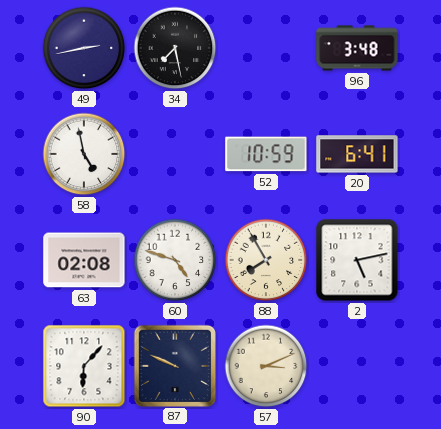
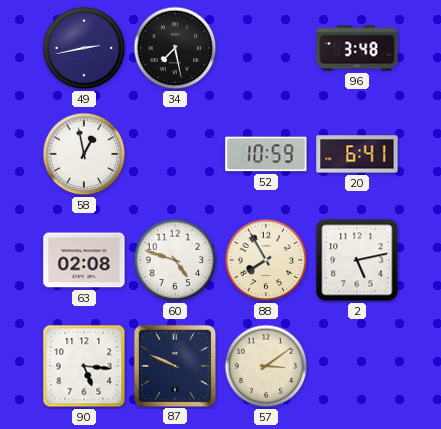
58: 4:58 -> 12:58 (84, 154)
90: 6:07 -> 5:16 (84, 366)
57: 3:11 -> 3:09 (266, 366)
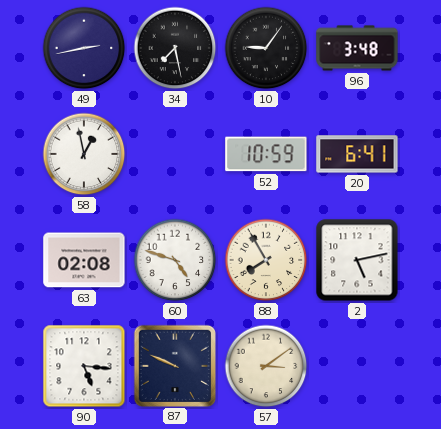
10: none -> 9:06 (266, 48)
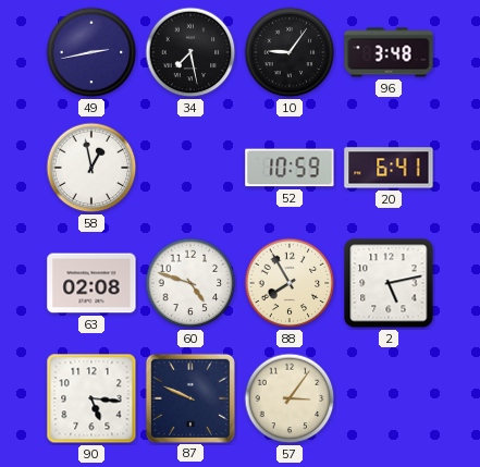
57: 3:09 -> 3:06 (290, 398)
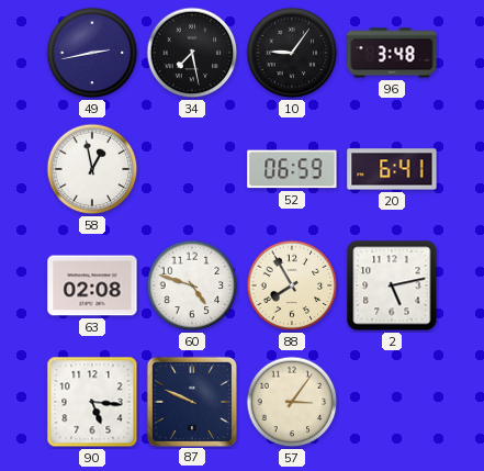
52: 10:59 -> 06:59 (292, 169)
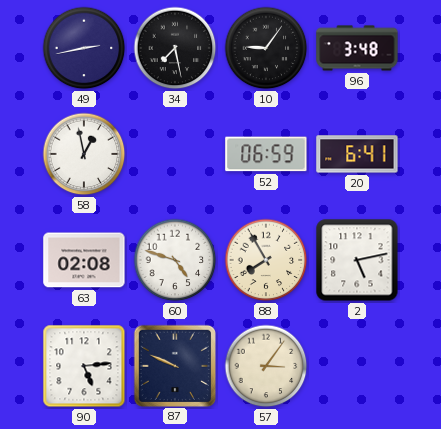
90: 5:16 -> 5:14 (84, 366)
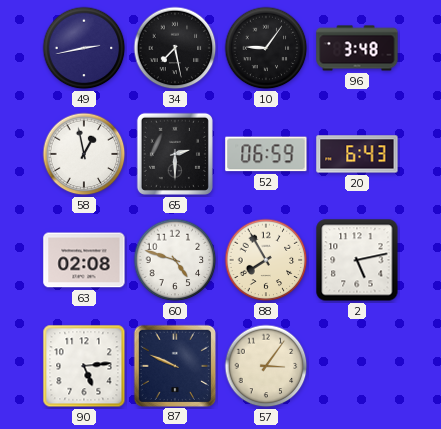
65: none -> 2:30 (175, 154)
20: 6:41 -> 6:43 (357, 154)
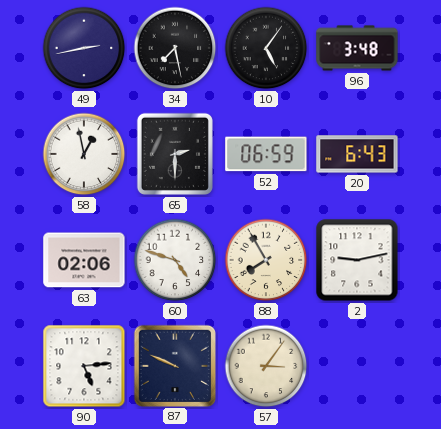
10: 9:06 -> 5:06 (266, 48)
63: 02:08 -> 02:06 (84, 260)
2: 5:13 -> 9:13 (357, 260)
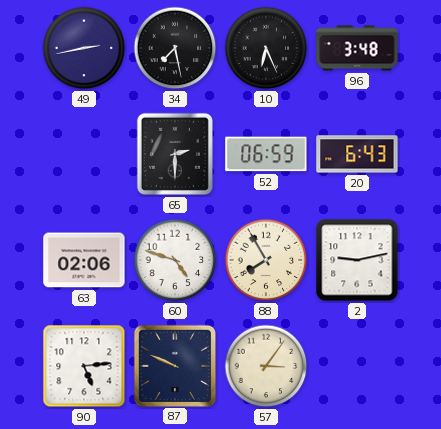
10: 5:06 -> 6:26 (266, 48)
58: 12:58 -> none (84, 154)
